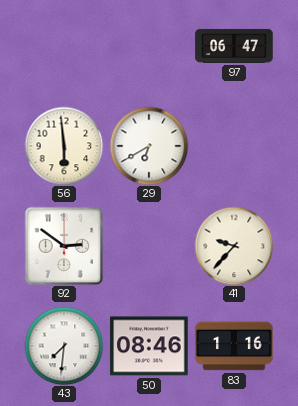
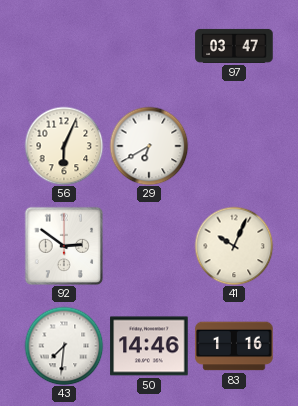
97: 06:47 -> 03:47 (234, 46)
56: 5:59 -> 6:04 (64, 146)
41: 9:37 -> 10:04 (234, 246)
50: 08:46 -> 14:46 (149, 346)
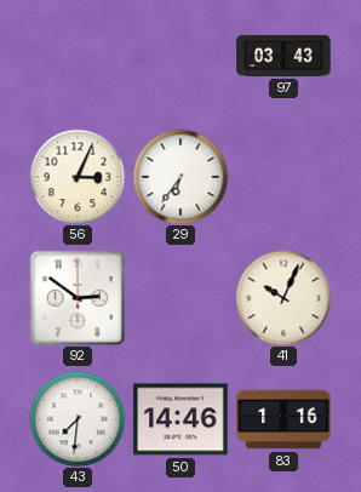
97: 03:47 -> 03:43 (283, 56)
56: 6:04 -> 3:04 (78, 177)
29: 6:40 -> 6:36 (180, 177)
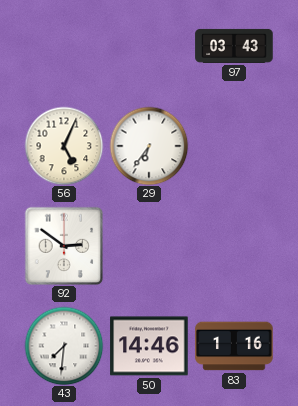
56: 3:04 -> 5:04 (64, 146)
41: 10:04 -> none (283, 298)
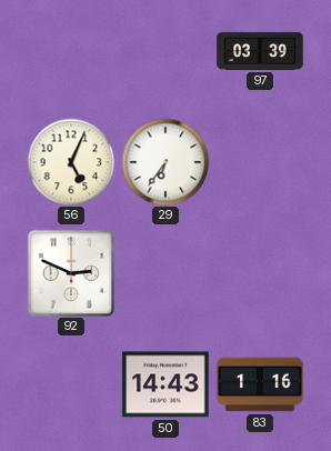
97: 03:43 -> 03:39 (260, 51)
92: 2:51 -> 2:49 (71, 273)
43: 7:31 -> none (64, 346)
50: 14:46 -> 14:43 (165, 384)
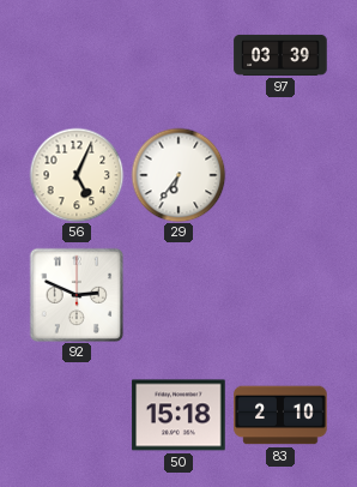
50: 14:43 -> 15:18 (179, 415)
83: 1:16 -> 2:10 (280, 415)
